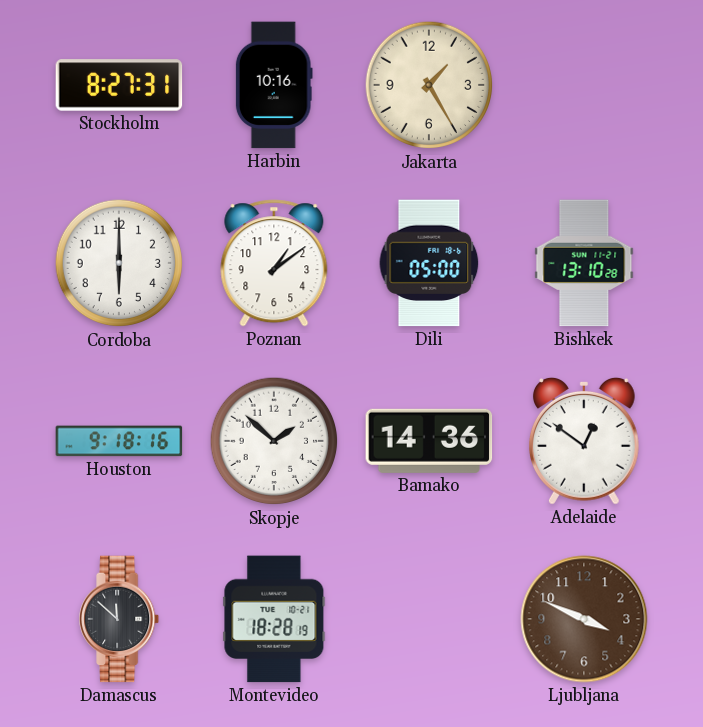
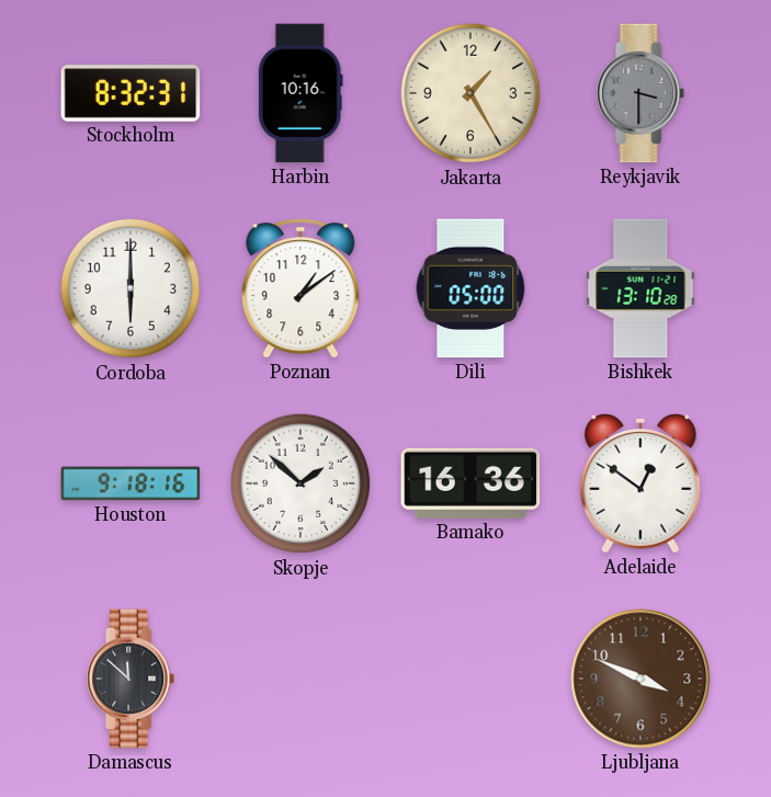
Stockholm: 8:27 -> 8:32 (131, 93)
Reykjavik: none -> 3:30 (642, 93)
Bamako: 14:36 -> 16:36 (470, 483)
Montevideo: 18:28 -> none (274, 619)
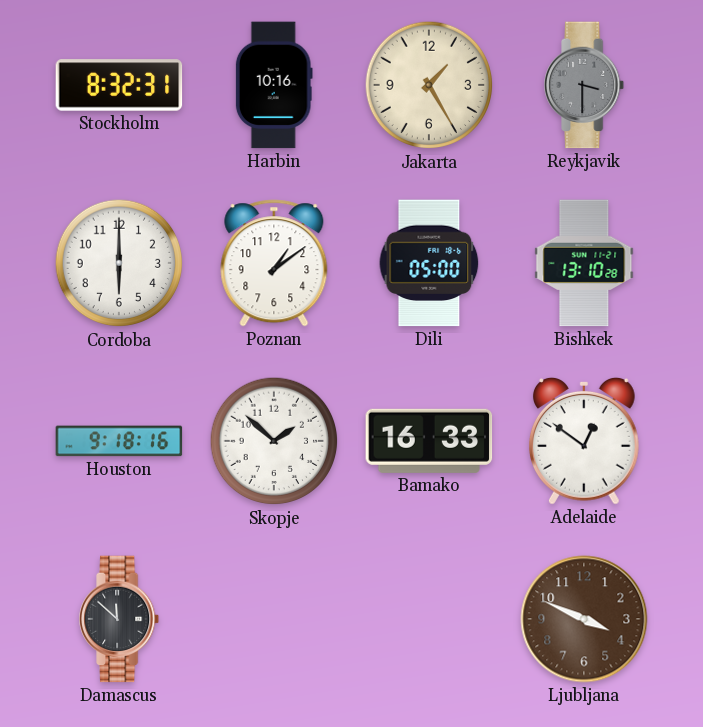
Bamako: 16:36 -> 16:33 (429, 441)
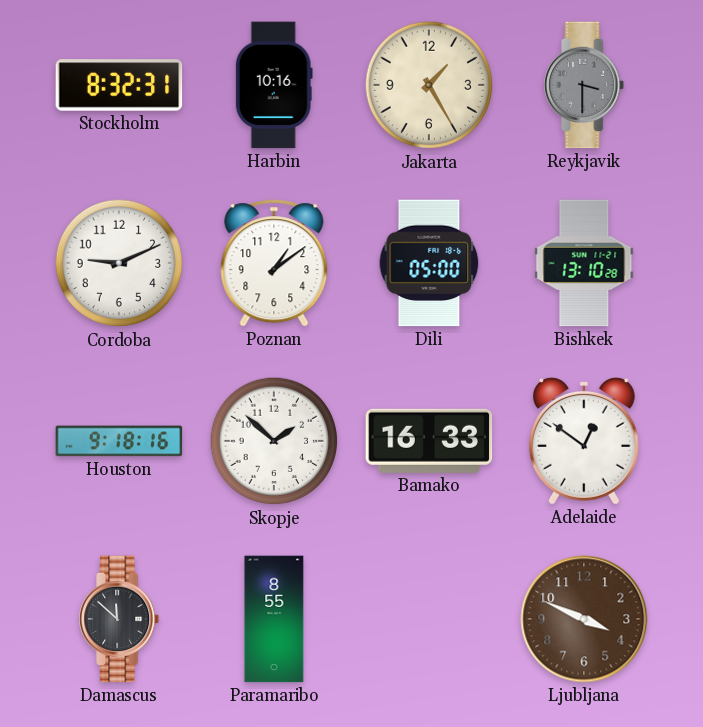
Cordoba: 6:00 -> 9:11 (119, 263)
Paramaribo: none -> 8:55 (274, 619)
